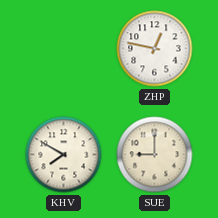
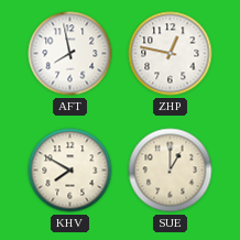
AFT: none -> 7:58 (70, 54)
SUE: 9:00 -> 1:00 (171, 171)
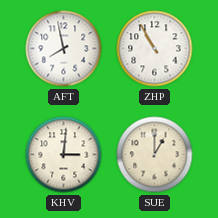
ZHP: 12:47 -> 10:55 (155, 49)
KHV: 7:50 -> 3:01 (64, 155)
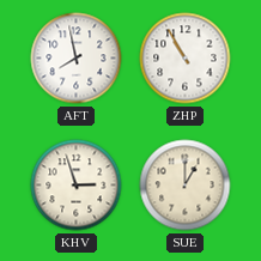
KHV: 3:01 -> 2:57 (77, 186)
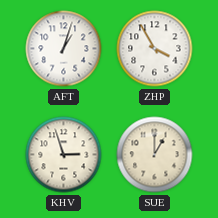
AFT: 7:58 -> 1:03 (64, 49)
ZHP: 10:55 -> 3:55 (155, 49)
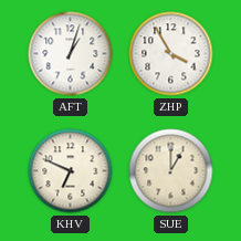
KHV: 2:57 -> 6:49 (71, 171)
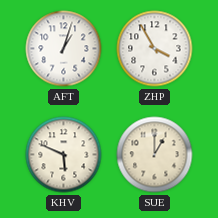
KHV: 6:49 -> 5:49 (64, 155)
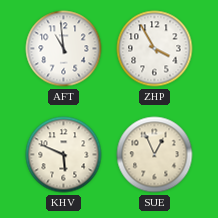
AFT: 1:03 -> 10:59 (64, 49)
SUE: 1:00 -> 12:56 (155, 155)
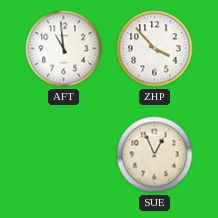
ZHP: 3:55 -> 3:53 (155, 49)
KHV: 5:49 -> none (64, 155)
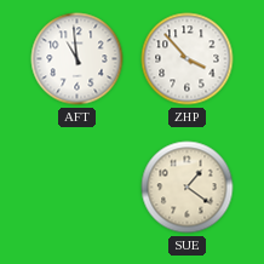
SUE: 12:56 -> 1:21 (188, 188)
